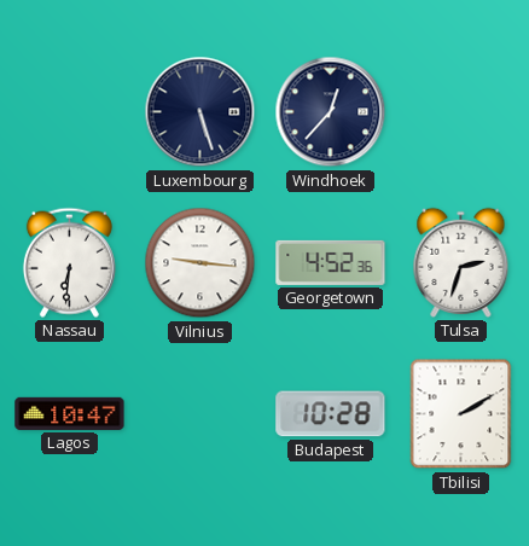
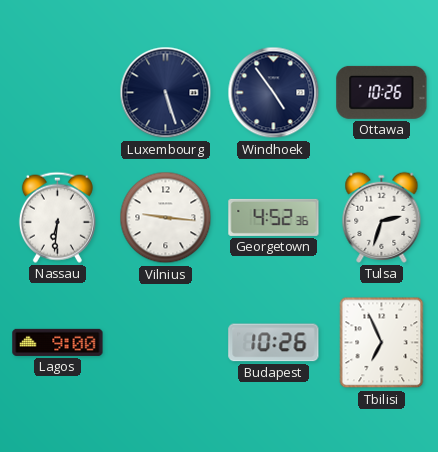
Windhoek: 12:37 -> 4:54 (274, 93)
Ottawa: none -> 10:26 (382, 92)
Lagos: 10:47 -> 9:00 (58, 342)
Budapest: 10:28 -> 10:26 (274, 343)
Tbilisi: 2:10 -> 6:56 (382, 343)
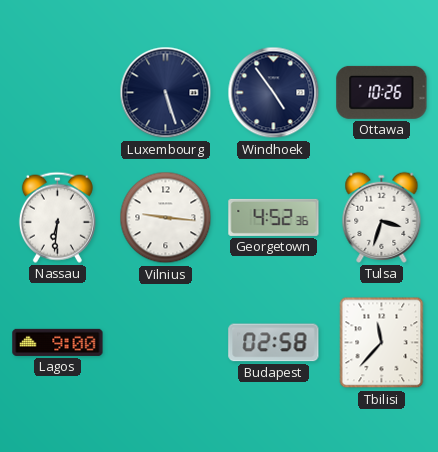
Tulsa: 2:33 -> 3:33 (382, 217)
Budapest: 10:26 -> 02:58 (274, 343)
Tbilisi: 6:56 -> 11:37 (382, 343)
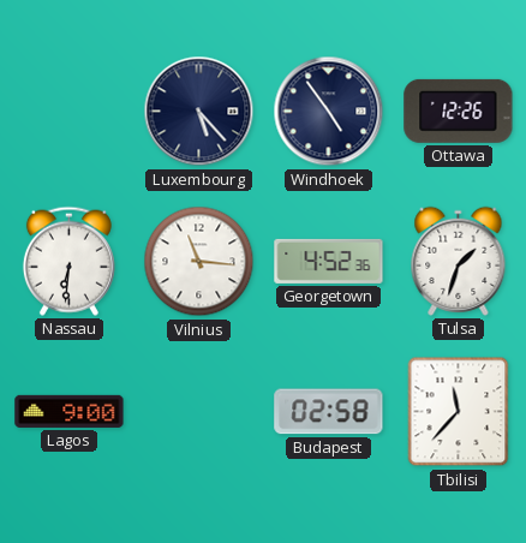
Luxembourg: 5:27 -> 5:23 (199, 112)
Ottawa: 10:26 -> 12:26 (459, 111)
Vilnius: 9:16 -> 11:16 (199, 262)
Tulsa: 3:33 -> 1:33 (459, 261)
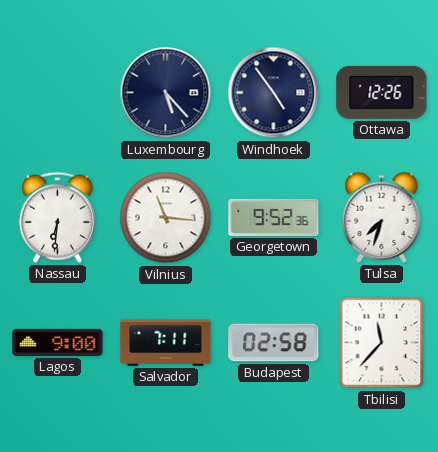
Georgetown: 4:52 -> 9:52 (274, 217)
Tulsa: 1:33 -> 7:33 (382, 217)
Salvador: none -> 7:11 (166, 342)
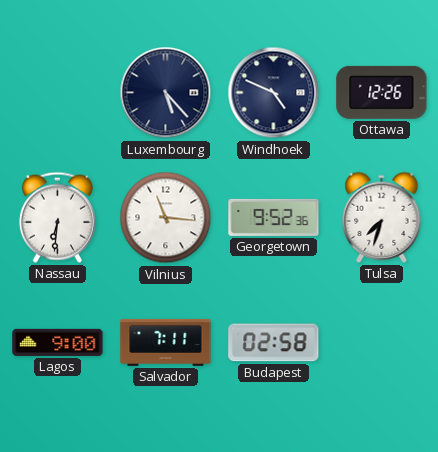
Windhoek: 4:54 -> 4:49 (274, 93)
Tbilisi: 11:37 -> none (382, 343)
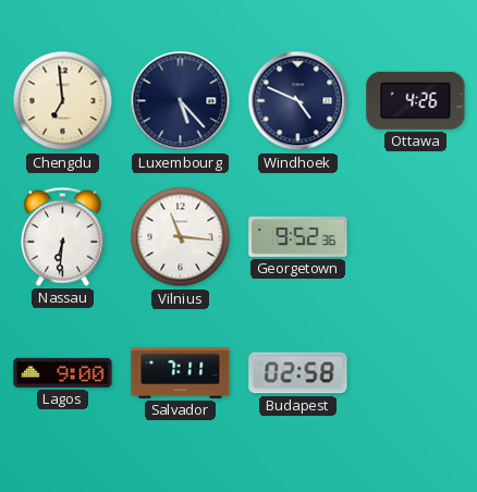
Chengdu: none -> 6:59 (63, 101)
Ottawa: 12:26 -> 4:26 (416, 100)
Tulsa: 7:33 -> none (382, 217)
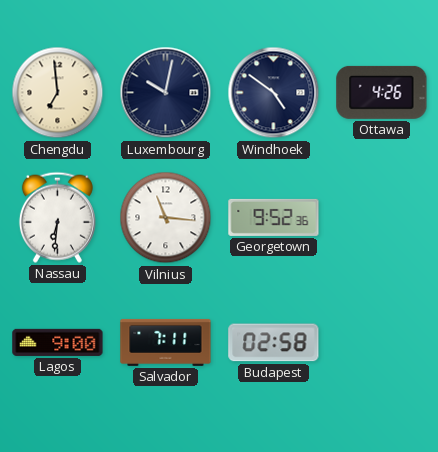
Luxembourg: 5:23 -> 10:02 (166, 93)
Windhoek: 4:49 -> 4:51 (274, 93)
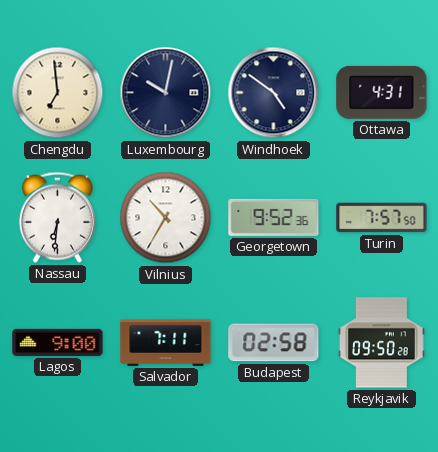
Ottawa: 4:26 -> 4:31 (382, 92)
Vilnius: 11:16 -> 10:35 (166, 218)
Turin: none -> 7:57 (382, 218)
Reykjavik: none -> 09:50 (382, 343)
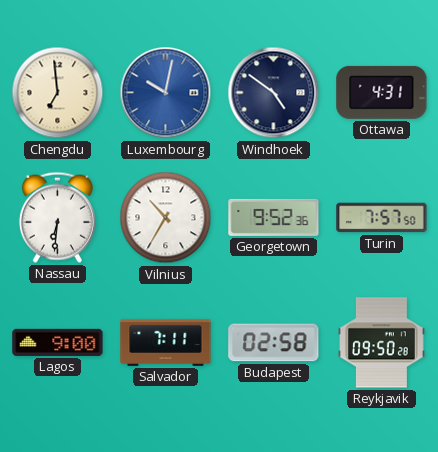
Luxembourg dial: navy -> blue (166, 93)
